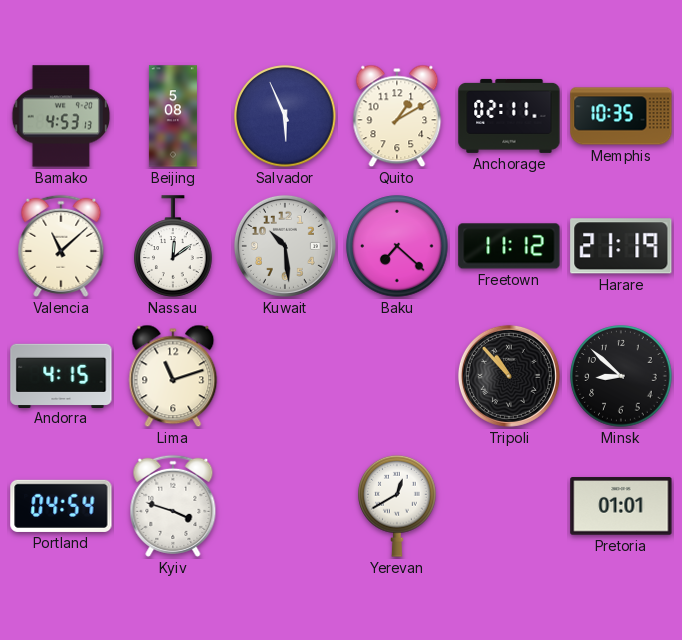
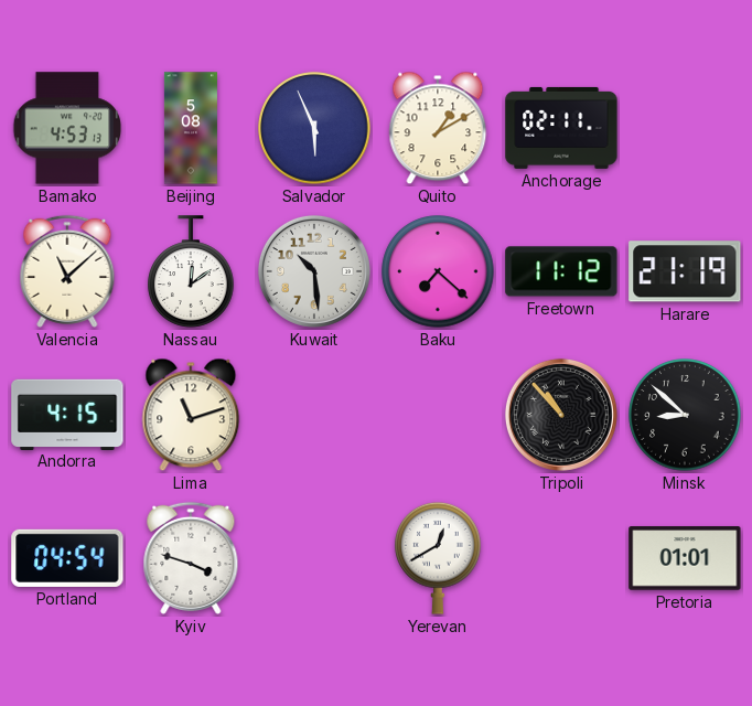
Memphis: 10:35 -> none (621, 116)
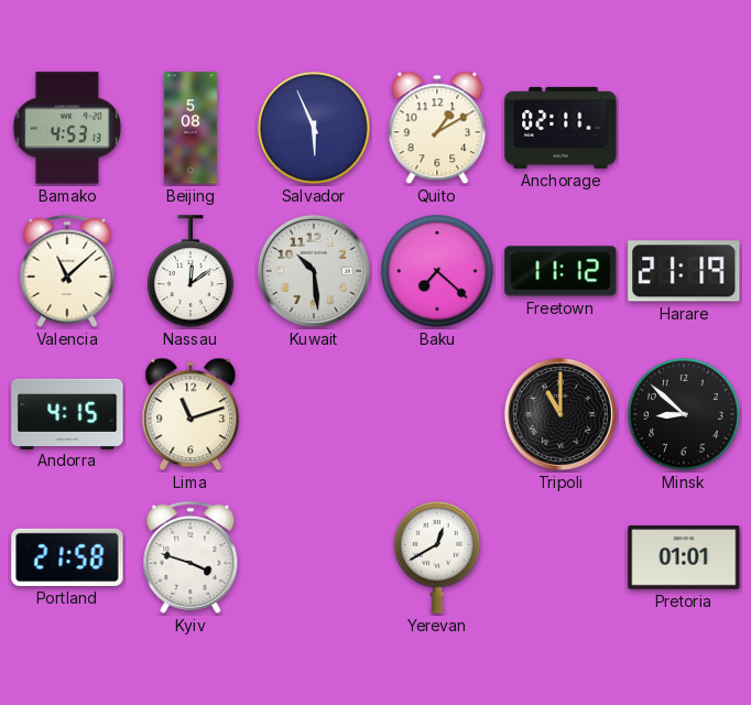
Tripoli: 10:53 -> 11:00 (560, 414)
Portland: 04:54 -> 21:58 (67, 557)
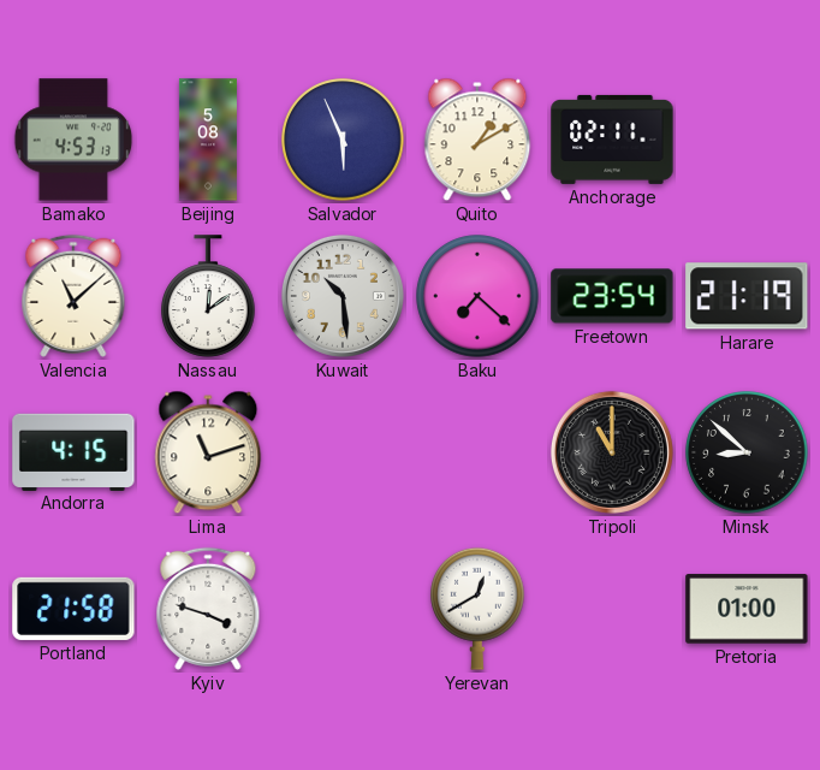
Freetown: 11:12 -> 23:54 (612, 296)
Pretoria: 01:01 -> 01:00 (747, 609)
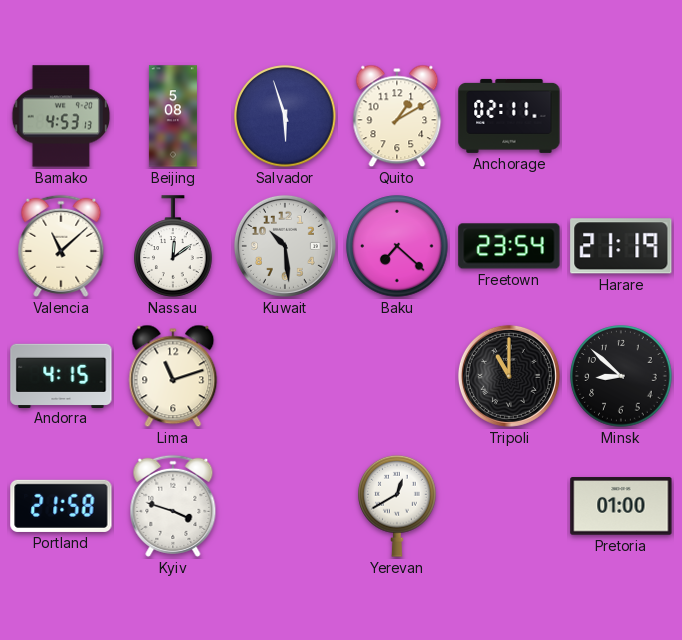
Salvador: 5:56 -> 5:57 (285, 116)
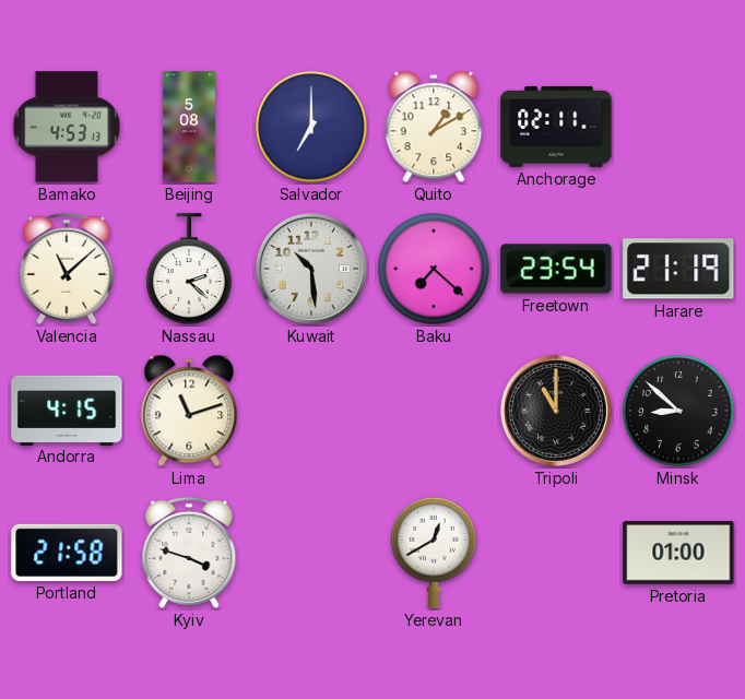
Salvador: 5:57 -> 7:00 (311, 127)
Nassau: 12:09 -> 2:22 (189, 269)
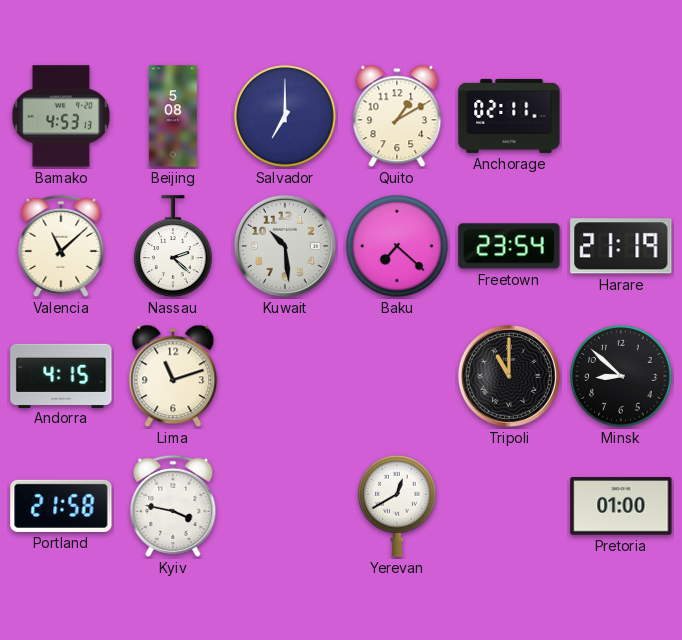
Kyiv: 3:48 -> 3:47 (173, 506)
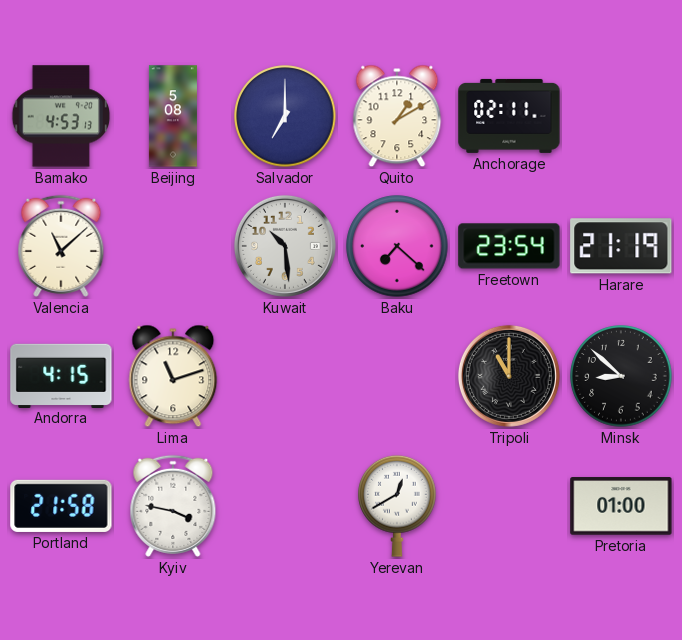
Nassau: 2:22 -> none (173, 246)
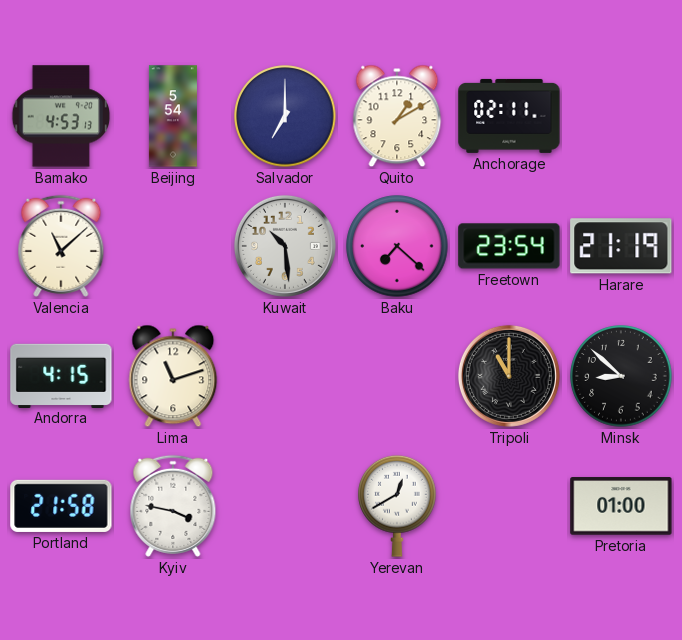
Beijing: 5:08 -> 5:54 (173, 116)
